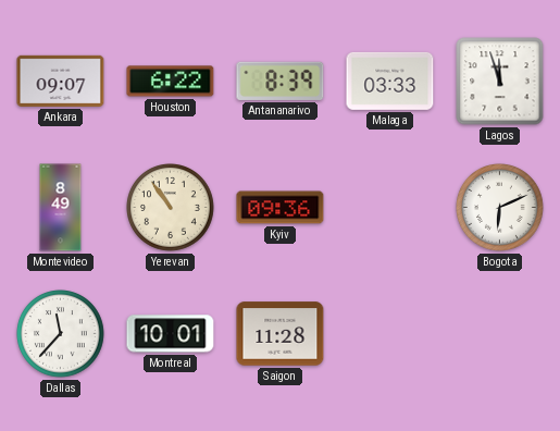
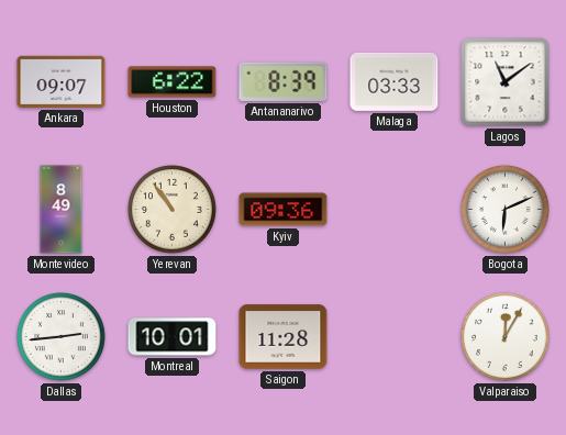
Lagos: 11:57 -> 11:09 (506, 82)
Dallas: 11:37 -> 2:44 (62, 337)
Valparaiso: none -> 12:05 (506, 337)
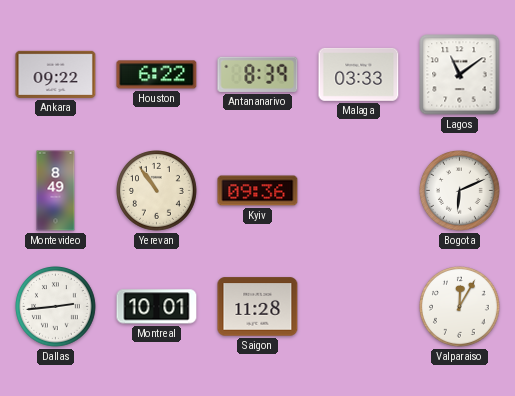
Ankara: 09:07 -> 09:22 (56, 74)
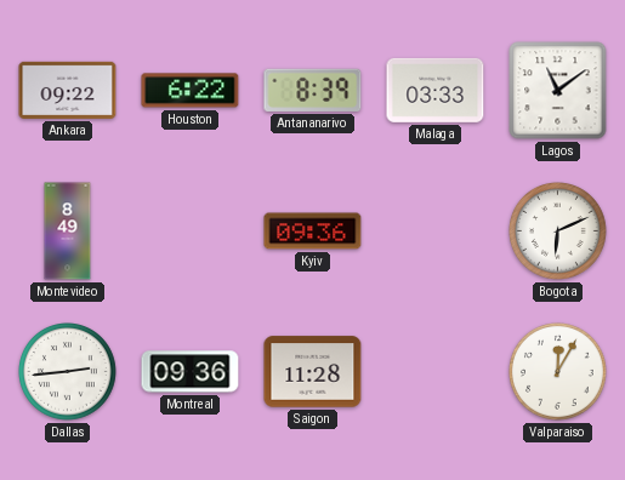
Yerevan: 10:54 -> none (157, 191)
Montreal: 10:01 -> 09:36 (191, 372)
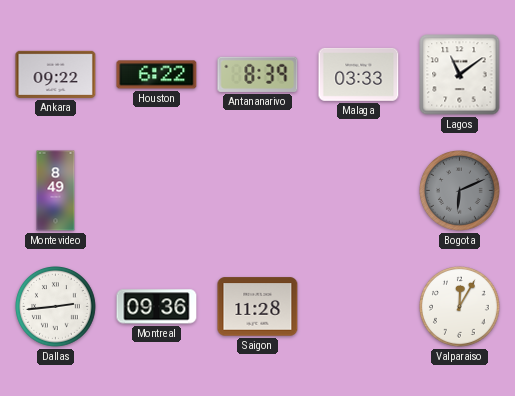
Kyiv: 09:36 -> none (313, 232)
Bogota dial: white -> grey (460, 191)
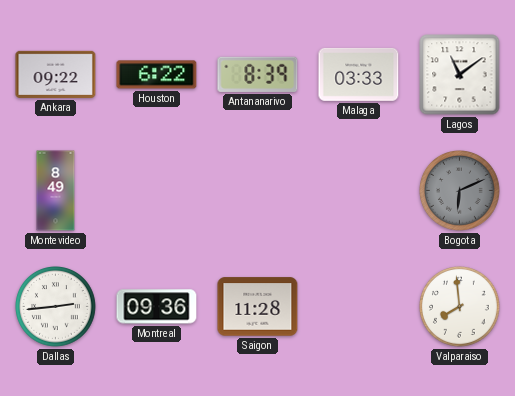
Valparaiso: 12:05 -> 7:59 (460, 307)
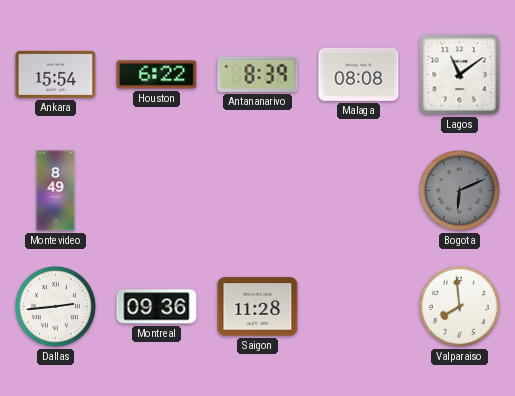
Ankara: 09:22 -> 15:54 (56, 74)
Malaga: 03:33 -> 08:08 (359, 74)
